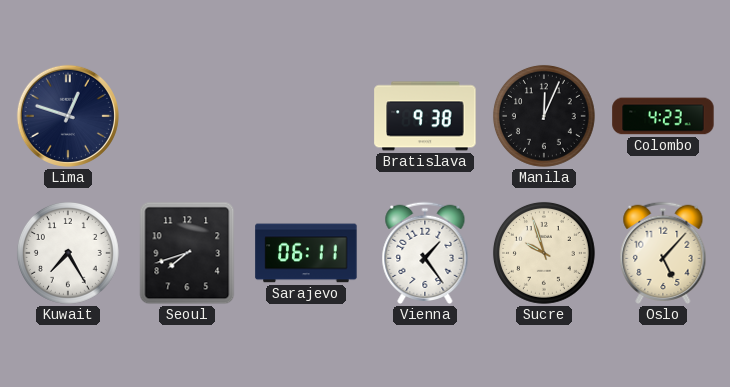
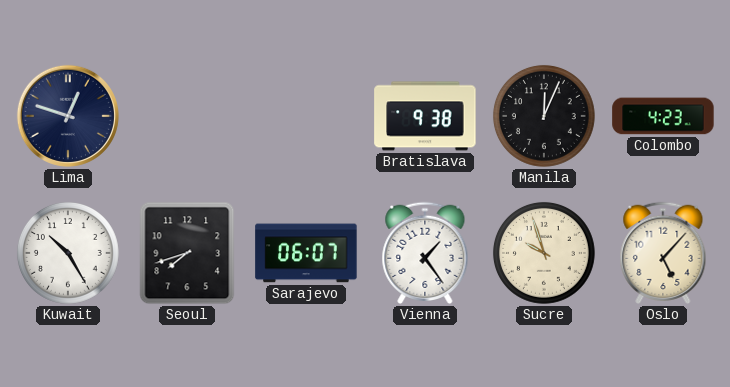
Kuwait: 7:25 -> 10:25 (68, 253)
Sarajevo: 06:11 -> 06:07 (306, 253)
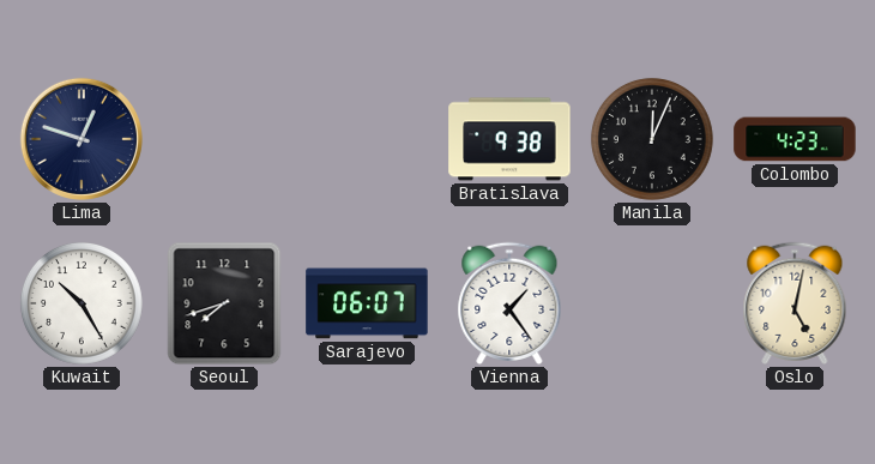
Sucre: 9:57 -> none (544, 253)
Oslo: 5:07 -> 5:02 (795, 303)
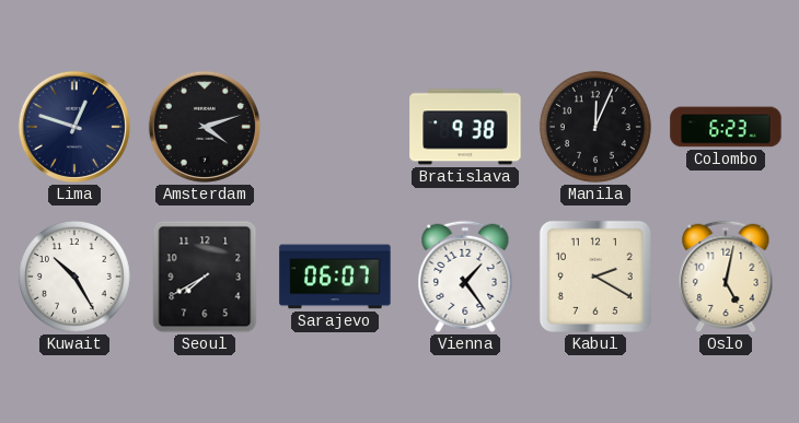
Amsterdam: none -> 4:12 (205, 127)
Colombo: 4:23 -> 6:23 (726, 127)
Seoul: 7:42 -> 7:40 (205, 277)
Kabul: none -> 2:20 (595, 277)
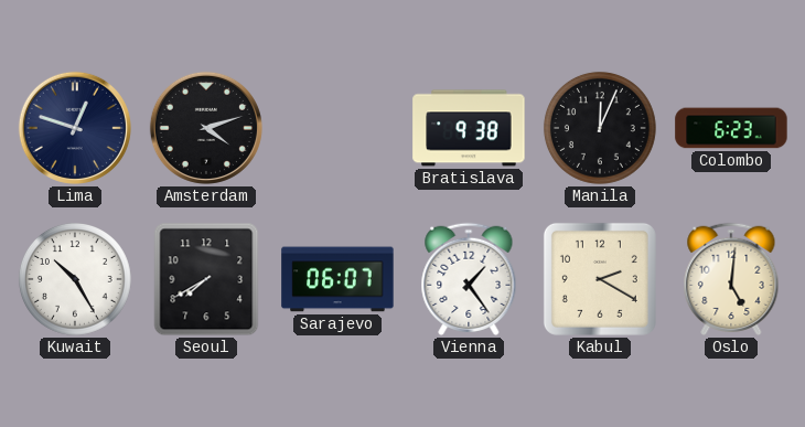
Oslo: 5:02 -> 5:01 (731, 279)
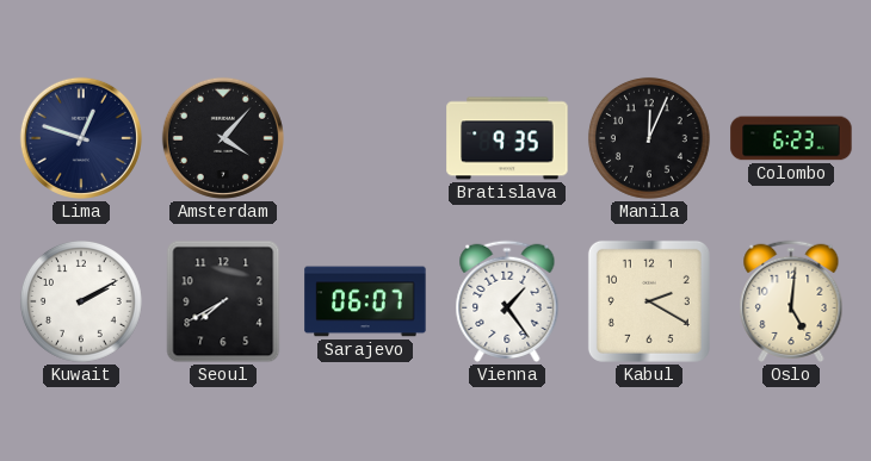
Amsterdam: 4:12 -> 4:07 (223, 138)
Bratislava: 9:38 -> 9:35 (507, 138)
Kuwait: 10:25 -> 2:10 (81, 301)
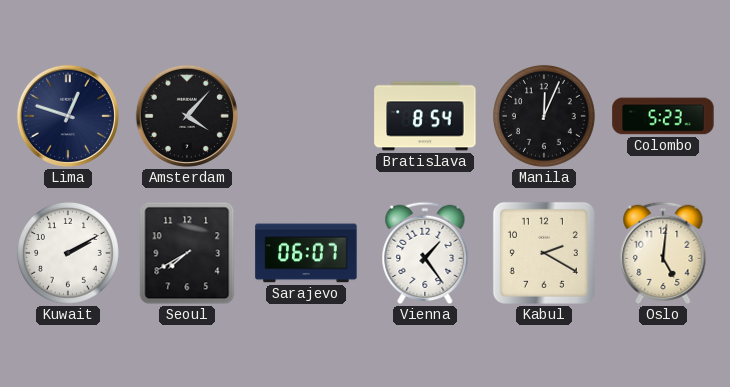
Bratislava: 9:35 -> 8:54 (425, 116)
Colombo: 6:23 -> 5:23 (663, 116)
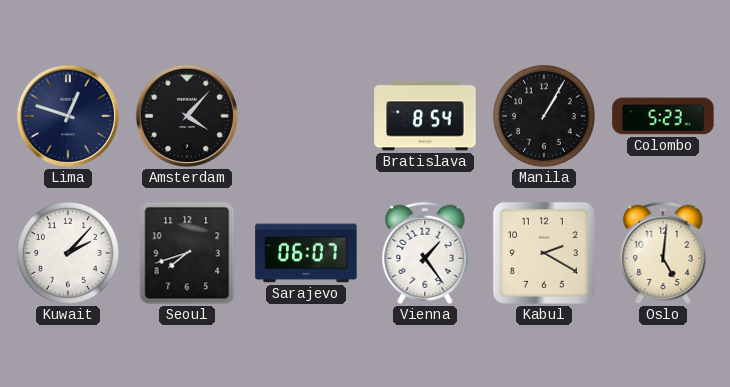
Manila: 12:04 -> 1:05 (544, 116)
Kuwait: 2:10 -> 2:07 (68, 253)
Seoul: 7:40 -> 7:42 (187, 253)
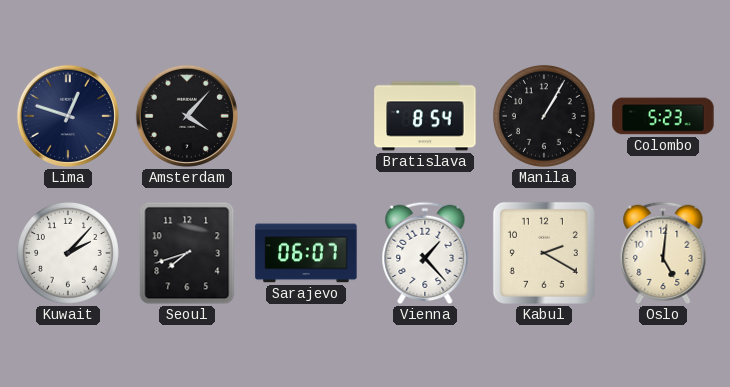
Vienna: 1:24 -> 1:23 (425, 253)
